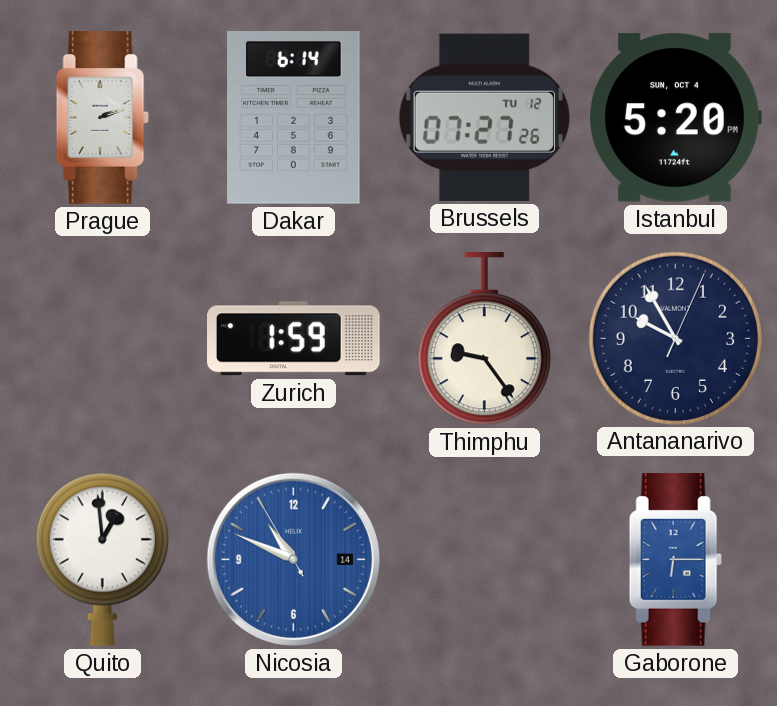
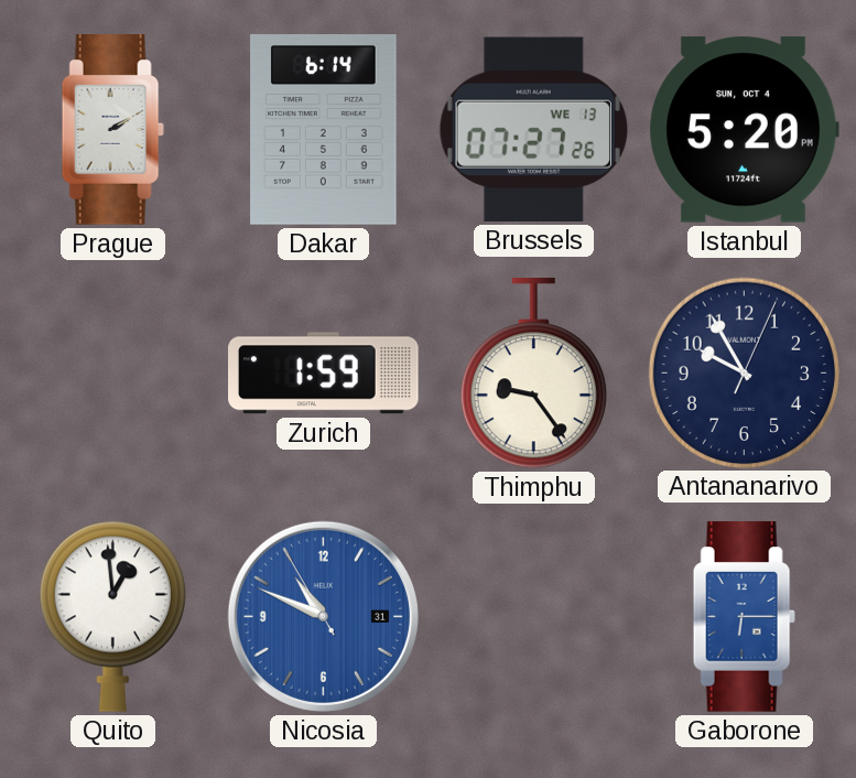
Prague: 2:12 -> 2:10 (112, 130)
Brussels date: TU 12 -> WE 13 (533, 129)
Nicosia date: 14 -> 31 (323, 616)
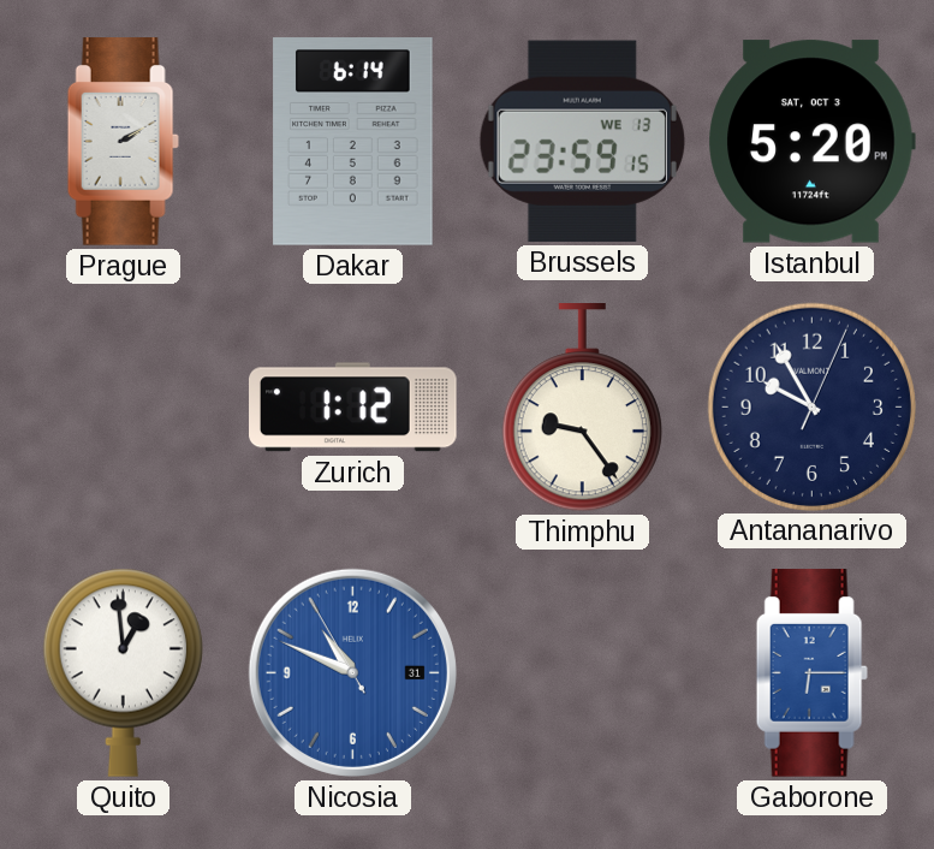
Brussels: 07:27 -> 23:59 (582, 141)
Istanbul date: SUN, OCT 4 -> SAT, OCT 3 (811, 142)
Zurich: 1:59 -> 1:12 (353, 408)
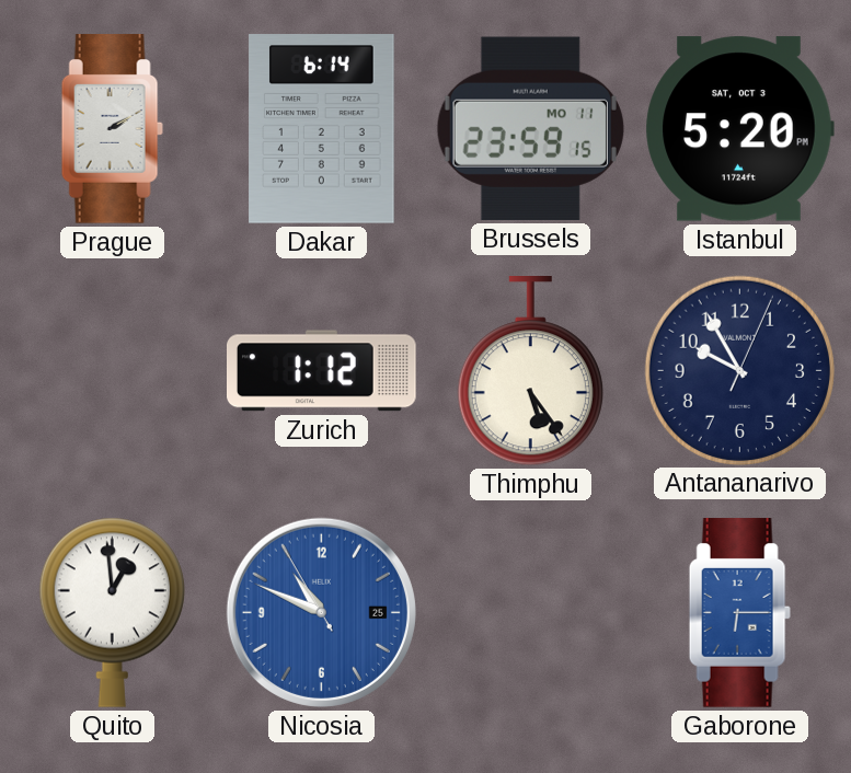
Brussels date: WE 13 -> MO 11 (530, 128)
Thimphu: 9:24 -> 5:24 (530, 372)
Nicosia date: 31 -> 25 (321, 612)
